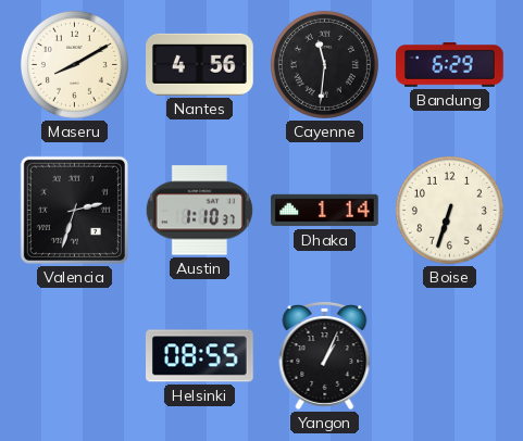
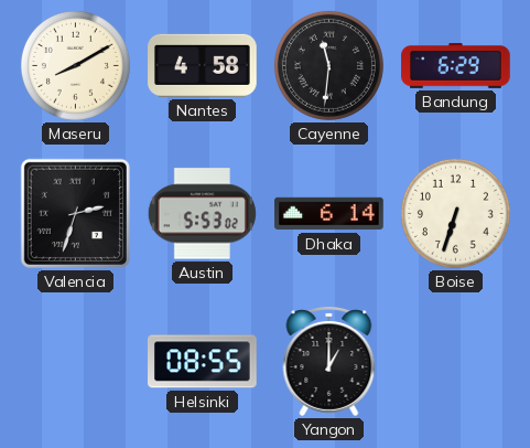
Nantes: 4:56 -> 4:58 (203, 65)
Austin: 1:10 -> 5:53 (202, 214)
Dhaka: 1:14 -> 6:14 (329, 214)
Yangon: 1:04 -> 1:00 (329, 362)
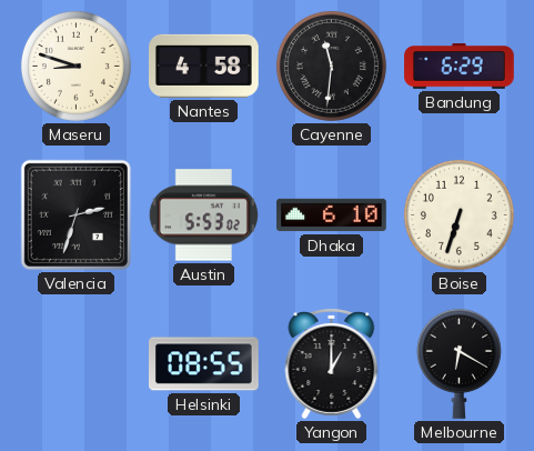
Maseru: 8:10 -> 8:48 (75, 66)
Dhaka: 6:14 -> 6:10 (332, 216)
Melbourne: none -> 6:20 (459, 363)
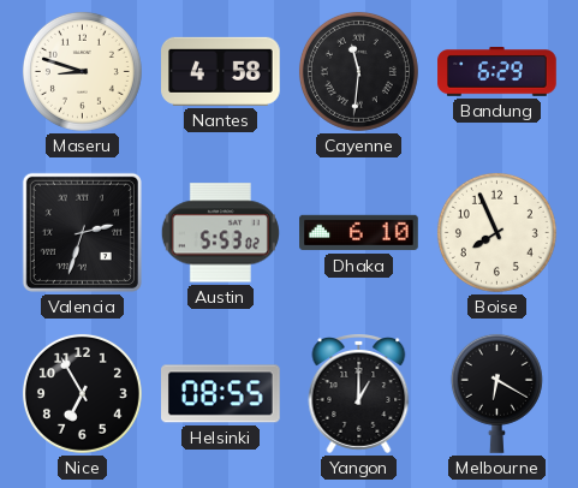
Boise: 6:33 -> 7:56 (496, 232)
Nice: none -> 6:55 (82, 393)
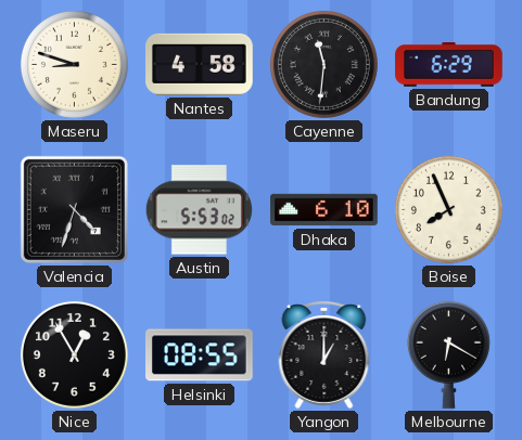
Valencia: 2:33 -> 4:33 (74, 209)
Nice: 6:55 -> 12:55 (74, 354)
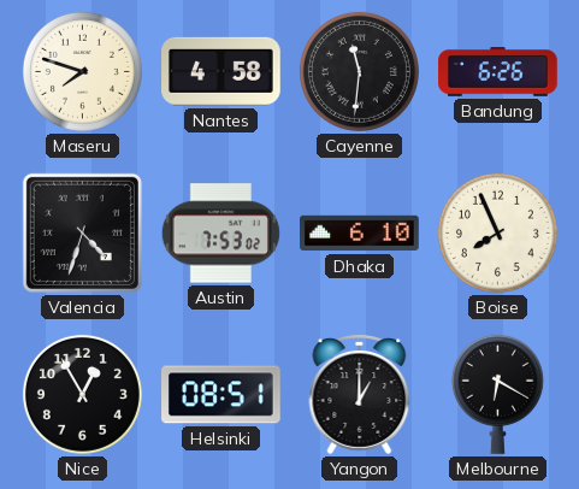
Maseru: 8:48 -> 7:48 (82, 71)
Bandung: 6:29 -> 6:26 (498, 72)
Austin: 5:53 -> 7:53 (220, 234)
Helsinki: 08:55 -> 08:51 (221, 395)
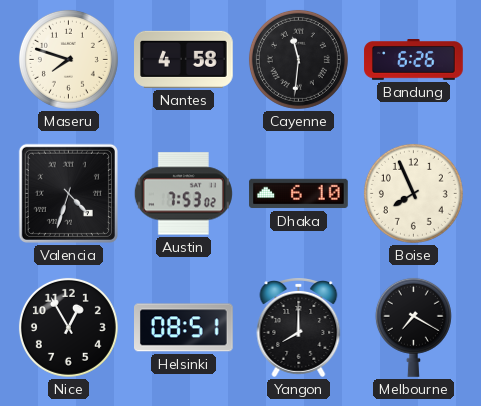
Yangon: 1:00 -> 8:00 (299, 328)
Melbourne: 6:20 -> 7:20 (413, 327)
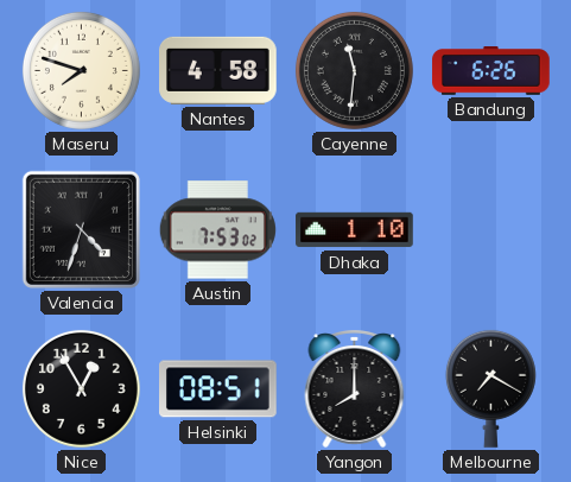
Dhaka: 6:10 -> 1:10 (355, 230)
Boise: 7:56 -> none (413, 193)
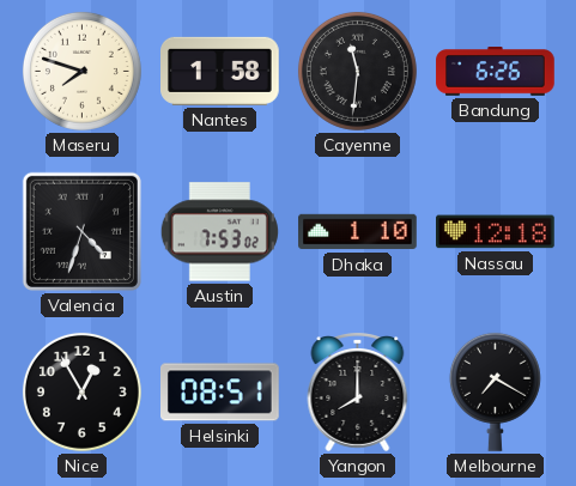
Nantes: 4:58 -> 1:58 (220, 71)
Nassau: none -> 12:18 (496, 232)
